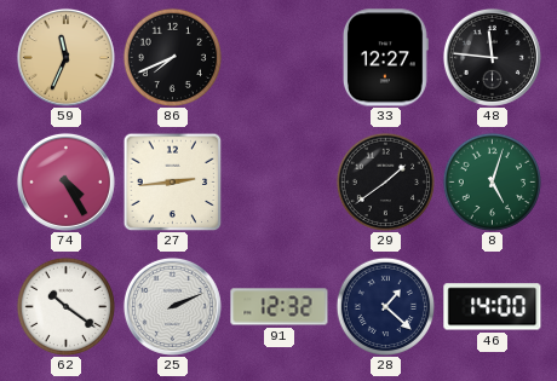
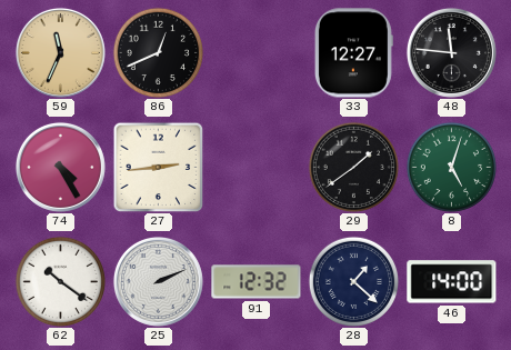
86: 7:41 -> 12:41 (158, 52)
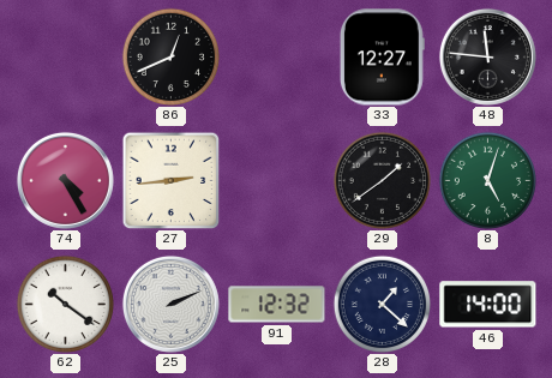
59: 11:34 -> none (60, 52)
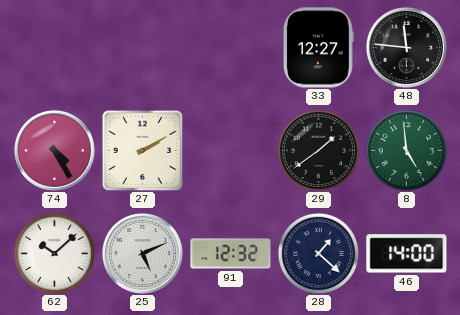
86: 12:41 -> none (170, 56)
27: 2:44 -> 2:10 (142, 150)
8: 5:03 -> 4:59 (406, 150)
62: 10:21 -> 10:08 (54, 253)
25: 2:11 -> 5:11 (142, 253)
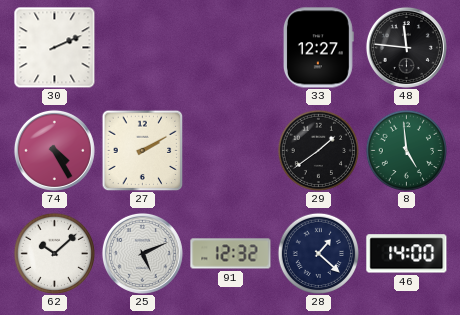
30: none -> 2:11 (54, 47)
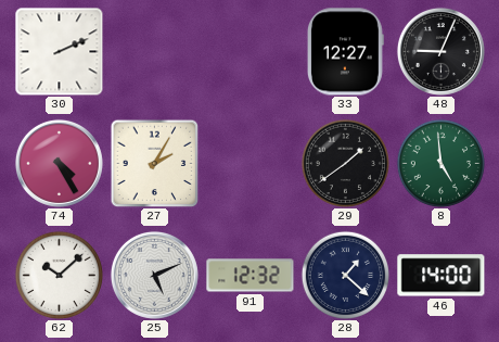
48: 11:46 -> 9:04 (440, 51)
27: 2:10 -> 2:05 (154, 163)
